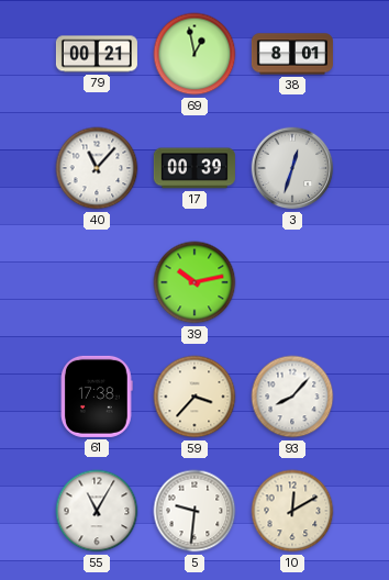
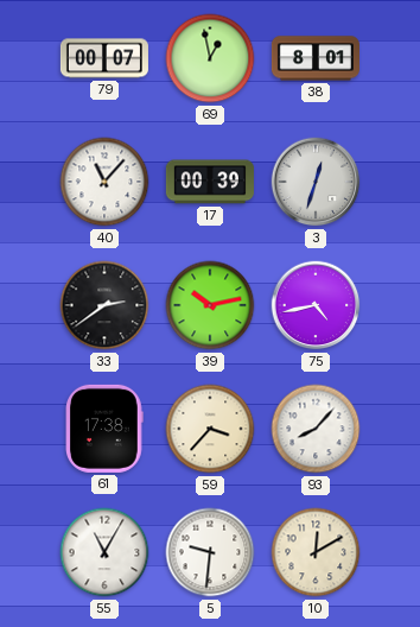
79: 00:21 -> 00:07 (104, 58)
33: none -> 2:39 (104, 305)
75: none -> 4:43 (316, 305)
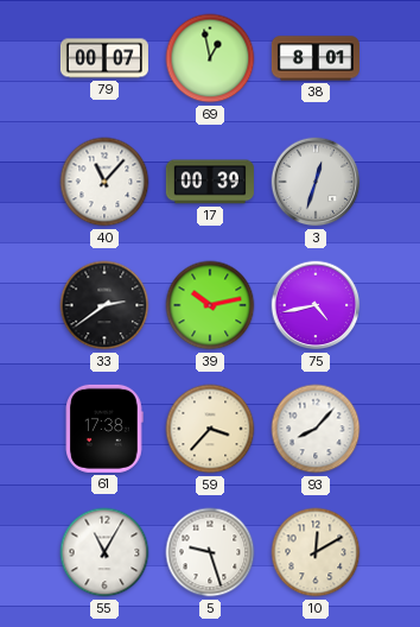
5: 9:31 -> 9:27 (210, 552)
